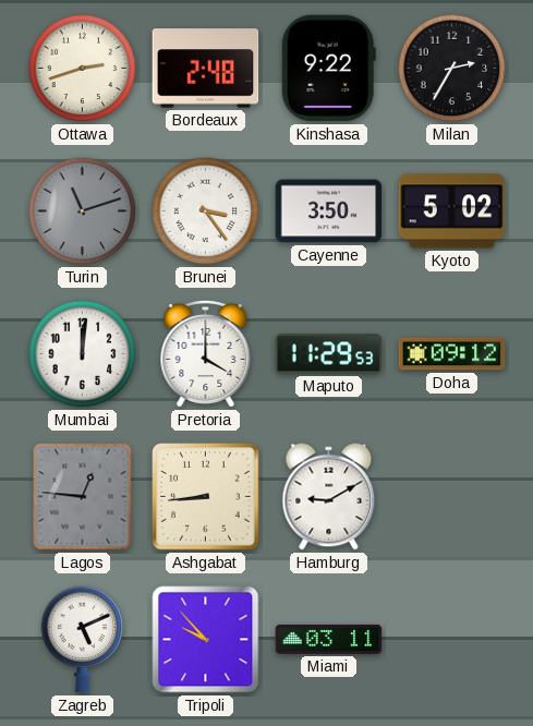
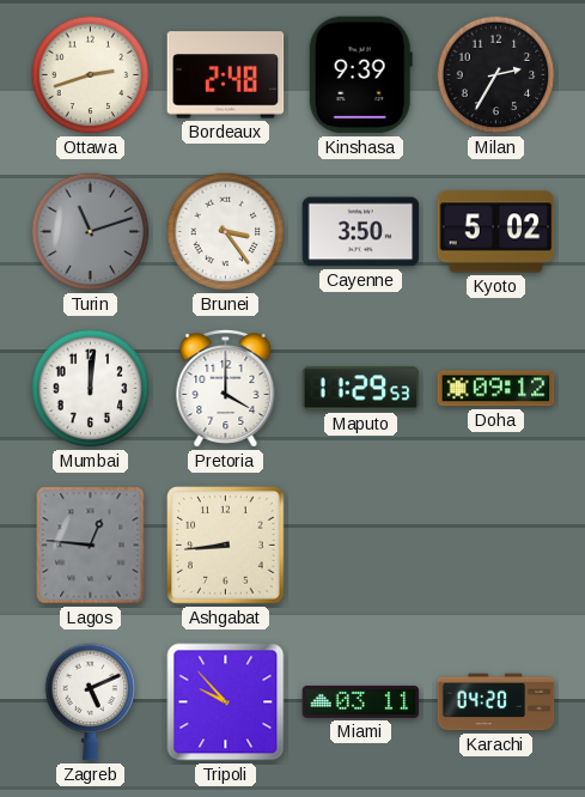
Kinshasa: 9:22 -> 9:39 (360, 75)
Hamburg: 9:10 -> none (329, 497)
Karachi: none -> 04:20 (496, 702)
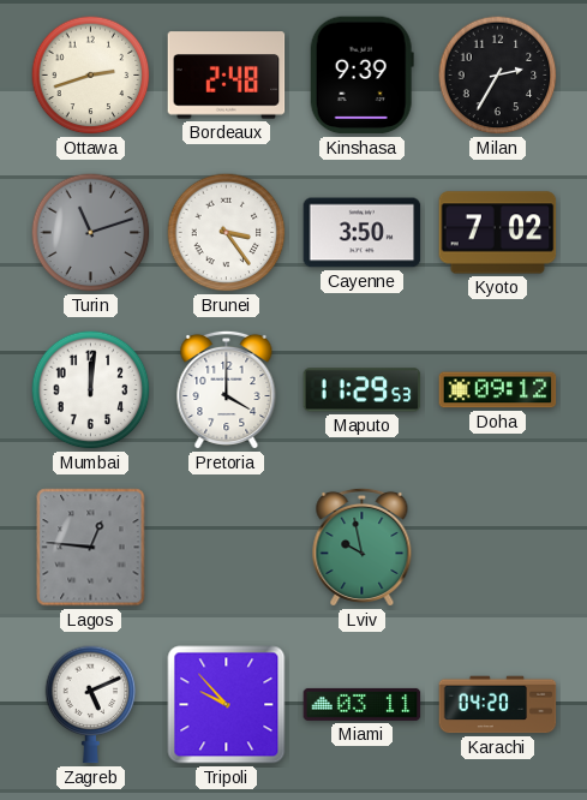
Kyoto: 5:02 -> 7:02 (498, 233)
Ashgabat: 8:44 -> none (226, 546)
Lviv: none -> 9:58 (363, 547)
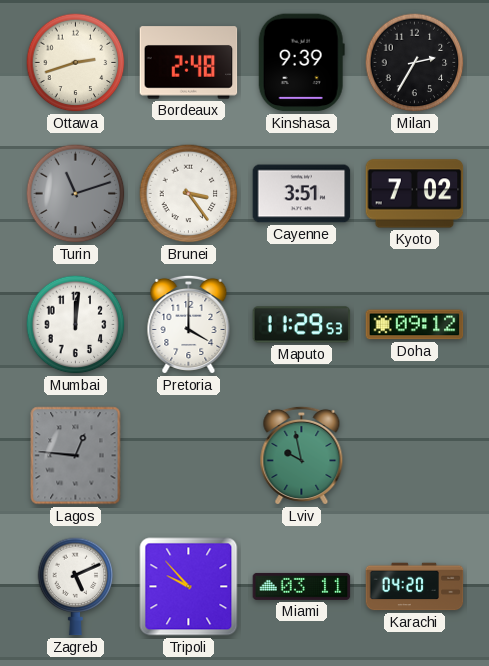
Cayenne: 3:50 -> 3:51 (302, 194)
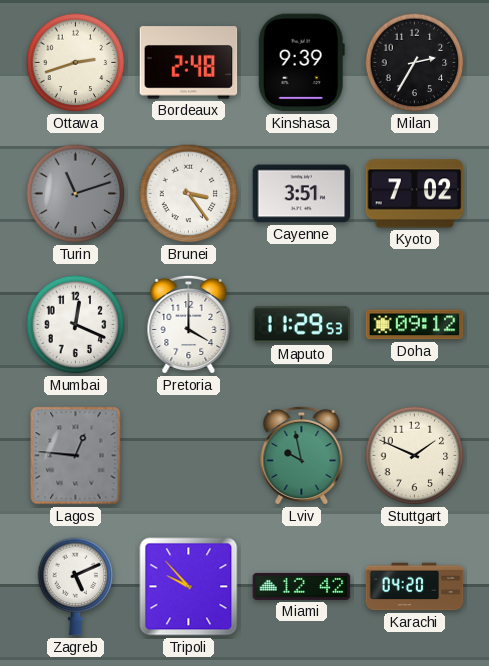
Mumbai: 12:01 -> 12:19 (76, 325)
Stuttgart: none -> 1:49 (415, 456)
Miami: 03:11 -> 12:42 (302, 586)
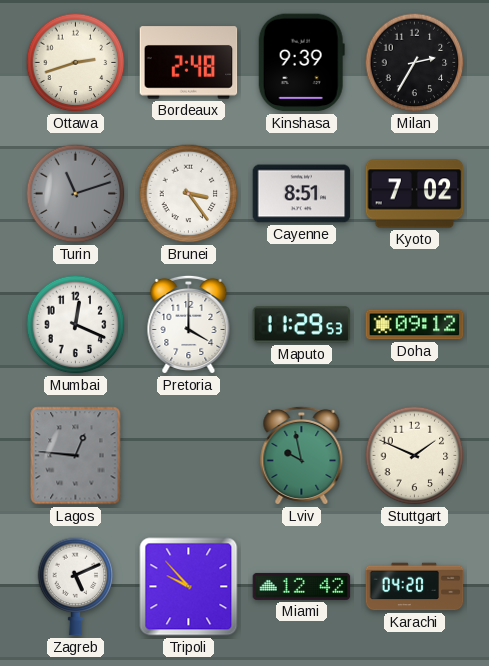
Cayenne: 3:51 -> 8:51 (302, 194)
